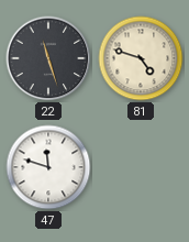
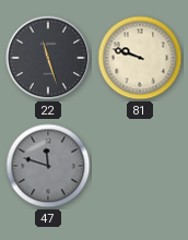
81: 4:48 -> 9:48 (140, 58)
47 dial: white -> grey (48, 166)
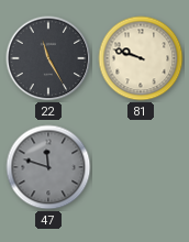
22: 11:27 -> 11:25 (48, 58)
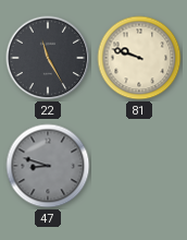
47: 11:48 -> 8:48 (48, 166)
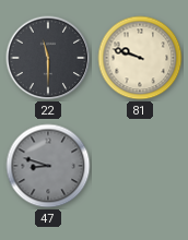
22: 11:25 -> 11:30 (48, 58)
